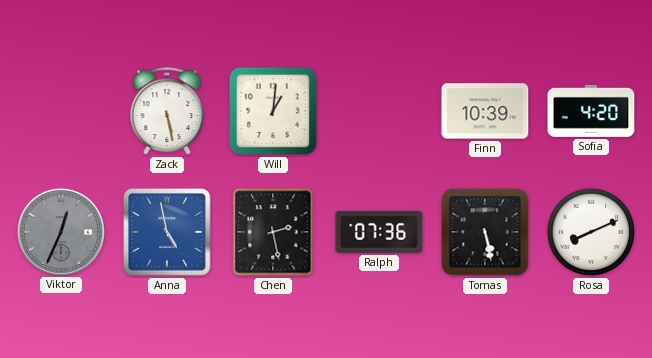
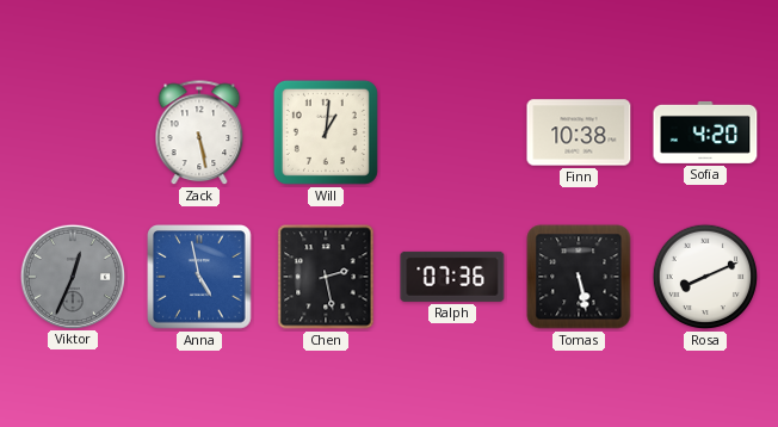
Finn: 10:39 -> 10:38 (579, 132)
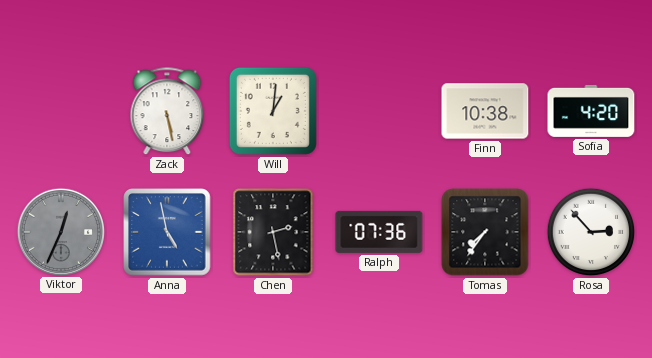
Tomas: 5:28 -> 7:36 (485, 232)
Rosa: 8:11 -> 2:53 (591, 232)
